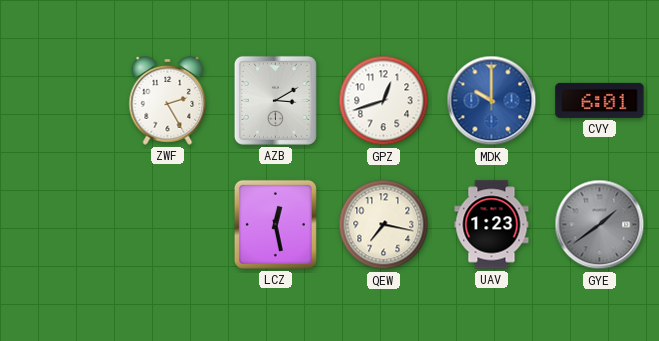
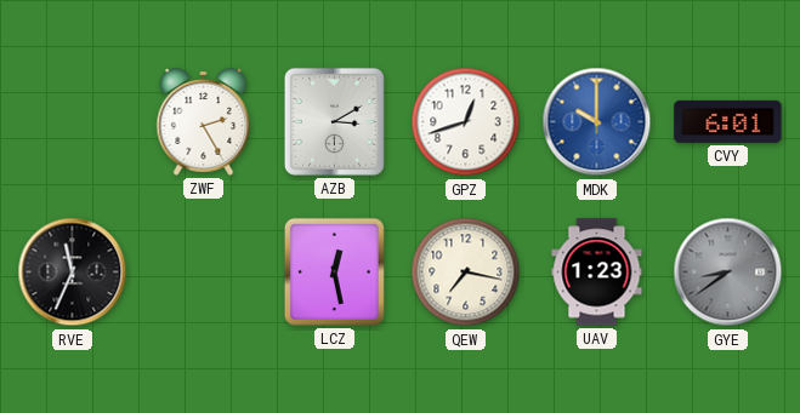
RVE: none -> 11:34 (73, 273)
GYE: 1:39 -> 8:39 (728, 273)
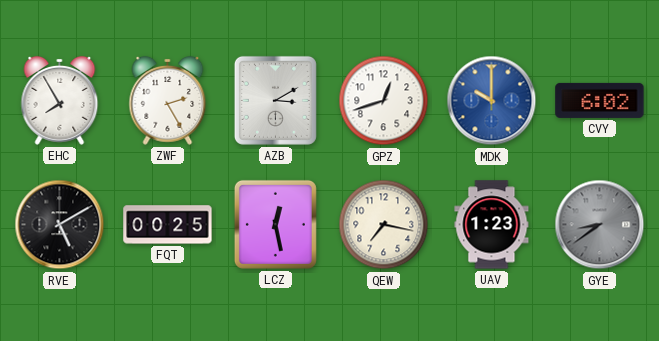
EHC: none -> 7:55 (60, 100)
CVY: 6:01 -> 6:02 (600, 100)
RVE: 11:34 -> 5:10 (60, 225)
FQT: none -> 00:25 (168, 225)
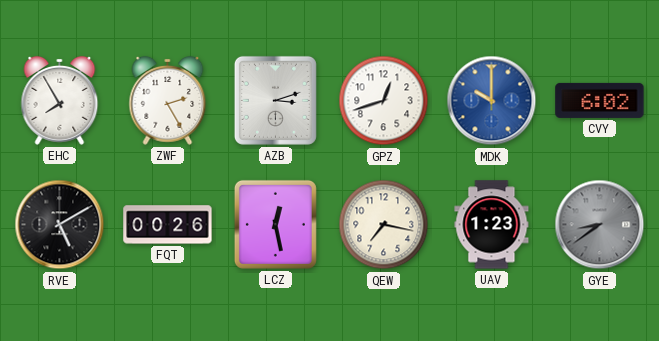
AZB: 3:10 -> 3:12 (275, 100)
FQT: 00:25 -> 00:26 (168, 225)
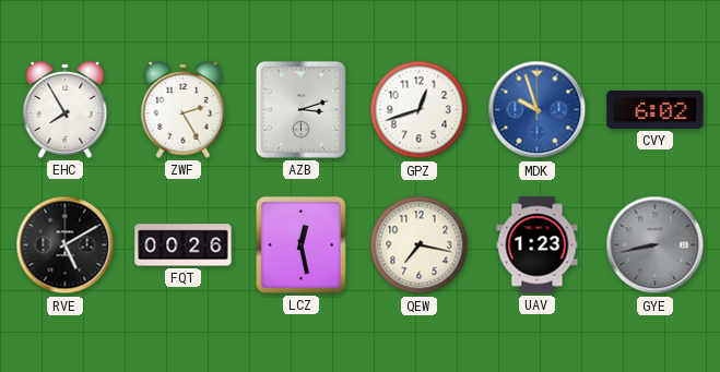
MDK: 10:00 -> 9:57 (538, 110)
GYE: 8:39 -> 8:43 (656, 245)
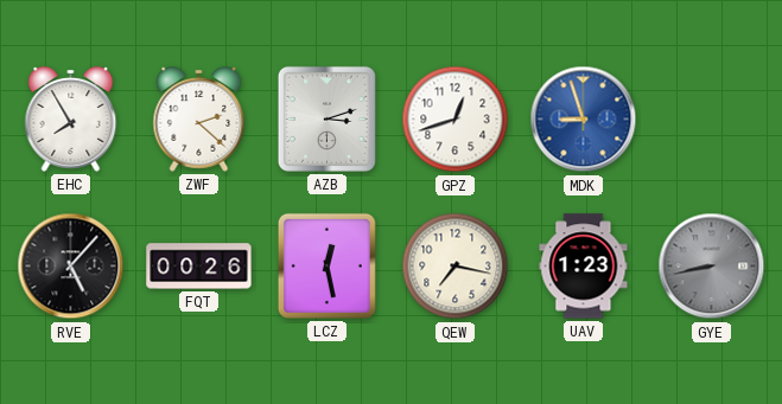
ZWF: 2:25 -> 2:22 (199, 118)
MDK: 9:57 -> 8:57 (584, 120)
CVY: 6:02 -> none (656, 109)
RVE: 5:10 -> 5:07 (71, 267)
